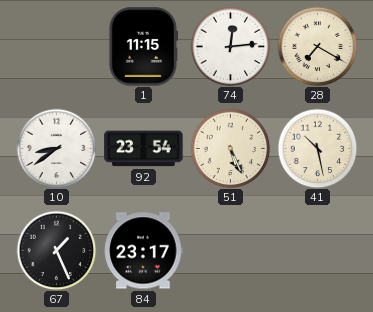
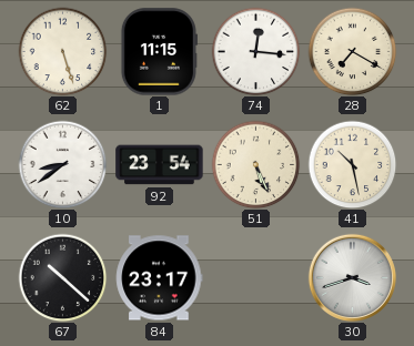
62: none -> 5:27 (62, 51)
74: 12:14 -> 12:16 (255, 51)
67: 1:26 -> 10:22 (62, 277)
30: none -> 3:42 (352, 277)
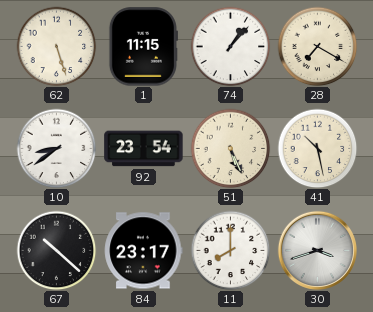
74: 12:16 -> 1:07 (230, 46)
11: none -> 8:00 (230, 250)
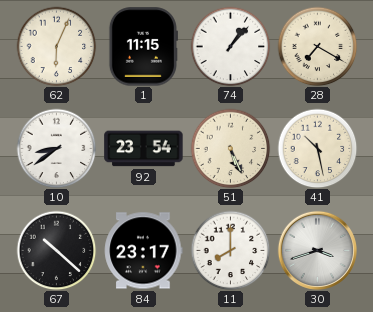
62: 5:27 -> 6:04 (56, 46)
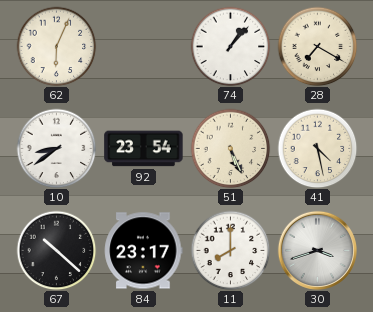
1: 11:15 -> none (143, 47)
41: 10:28 -> 4:28 (317, 148)
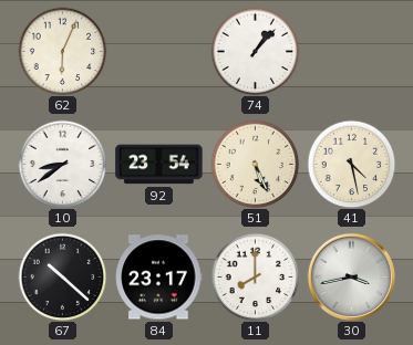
28: 7:20 -> none (317, 46)
30: 3:42 -> 3:43 (351, 276)
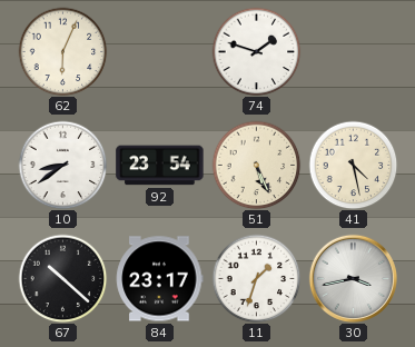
74: 1:07 -> 1:48 (256, 51)
11: 8:00 -> 1:33 (256, 278)
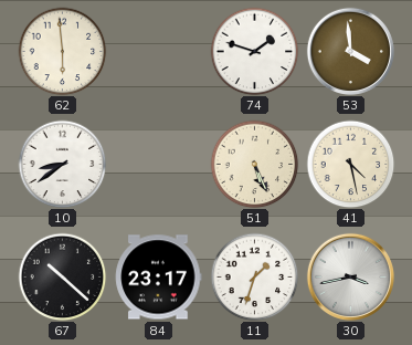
62: 6:04 -> 5:59 (62, 51)
53: none -> 3:59 (350, 51)
92: 23:54 -> none (160, 166)
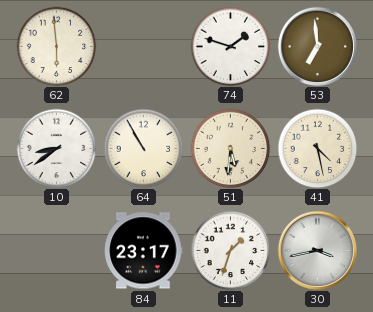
53: 3:59 -> 6:59 (317, 46)
64: none -> 10:55 (143, 148)
51: 5:26 -> 5:31 (230, 148)
67: 10:22 -> none (62, 276)
